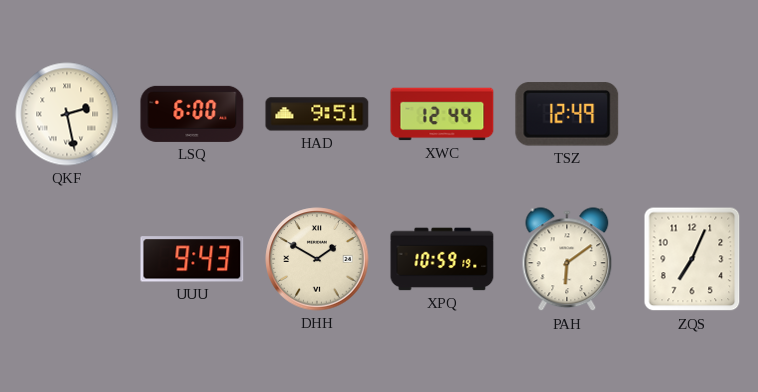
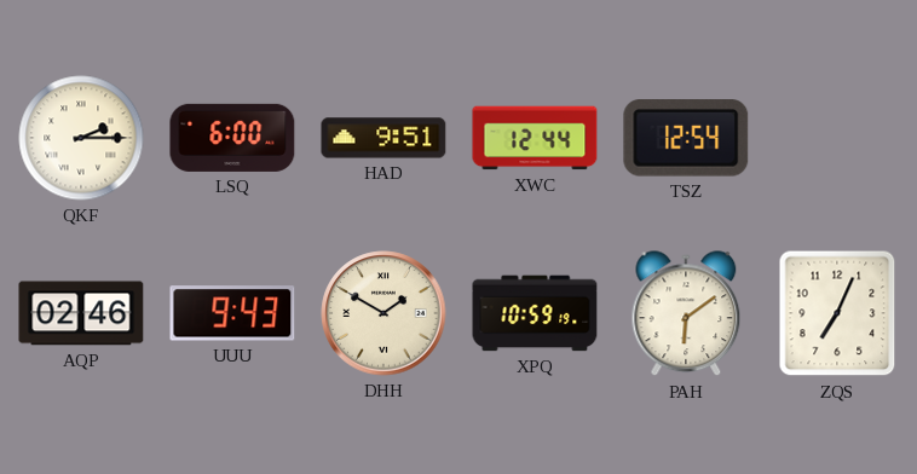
QKF: 2:28 -> 2:15 (81, 138)
TSZ: 12:49 -> 12:54 (686, 138)
AQP: none -> 02:46 (81, 313)
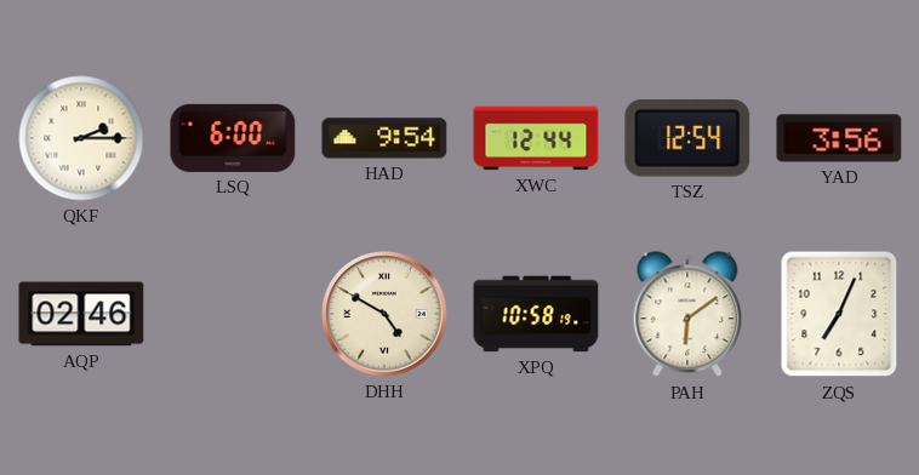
HAD: 9:51 -> 9:54 (384, 138)
YAD: none -> 3:56 (839, 138)
UUU: 9:43 -> none (232, 313)
DHH: 1:50 -> 4:50 (384, 314)
XPQ: 10:59 -> 10:58 (536, 314)
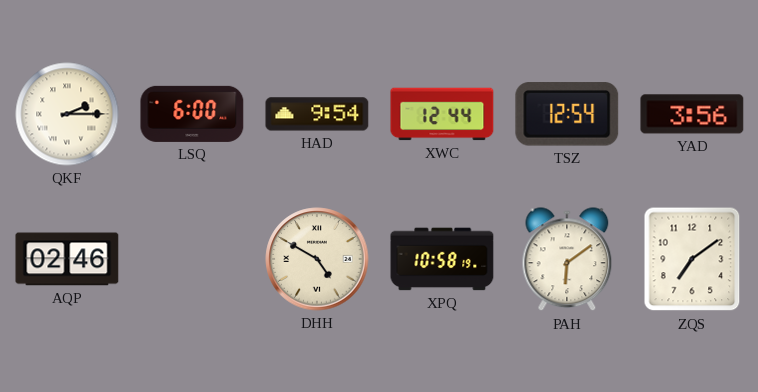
ZQS: 7:04 -> 7:09 (692, 259)
